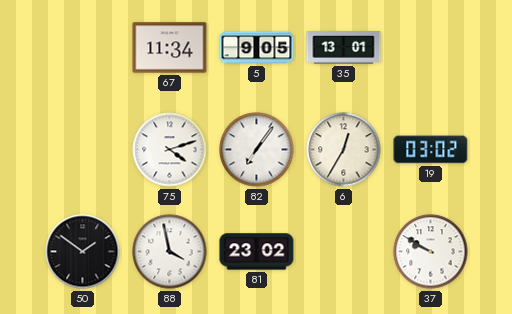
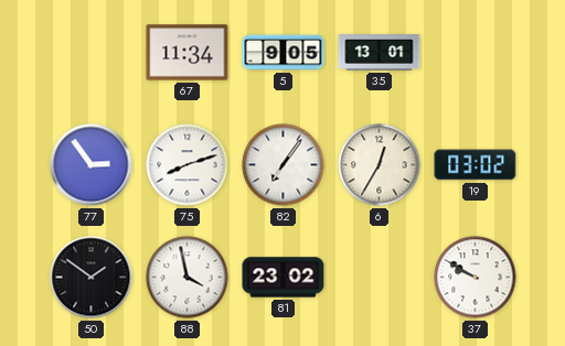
77: none -> 2:54 (92, 165)
75: 4:12 -> 8:12 (188, 165)
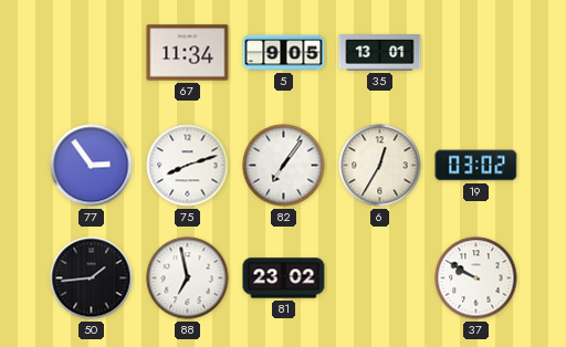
50: 1:51 -> 1:44 (92, 278)
88: 3:58 -> 6:58 (188, 278)
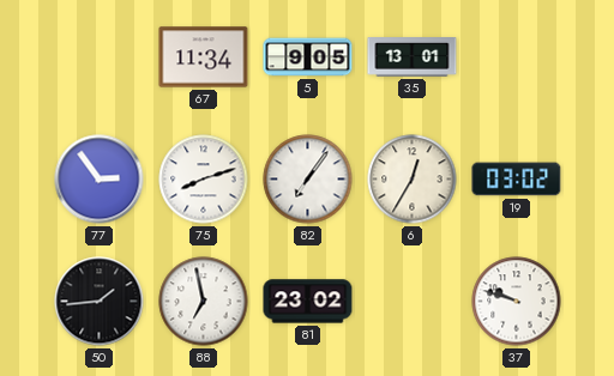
37: 9:50 -> 9:48 (517, 302)
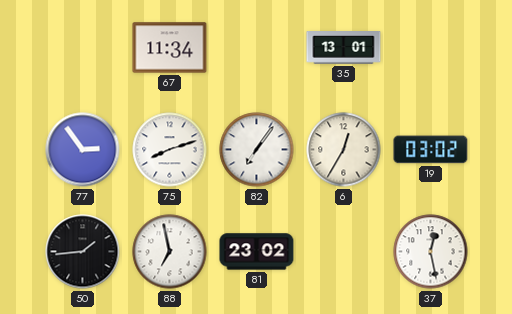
5: 9:05 -> none (308, 57)
37: 9:48 -> 12:28 (431, 252)
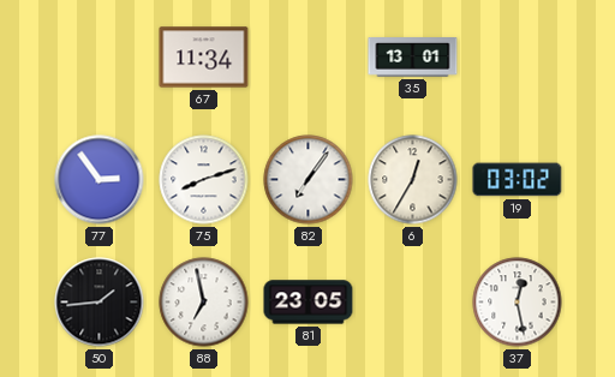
81: 23:02 -> 23:05 (309, 303)
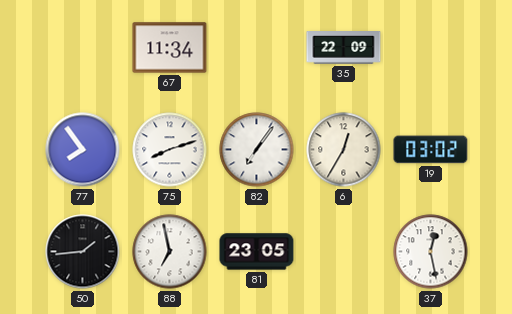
35: 13:01 -> 22:09 (344, 48)
77: 2:54 -> 7:54 (83, 150)
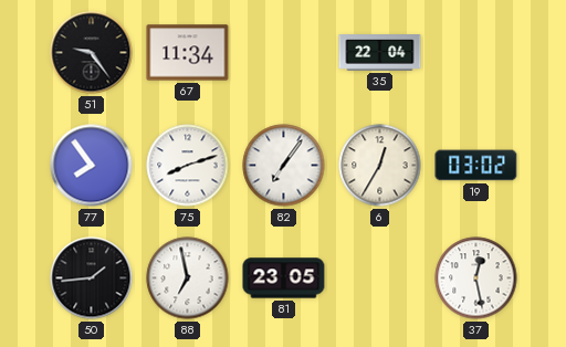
51: none -> 9:24 (92, 53)
35: 22:09 -> 22:04 (380, 53)
